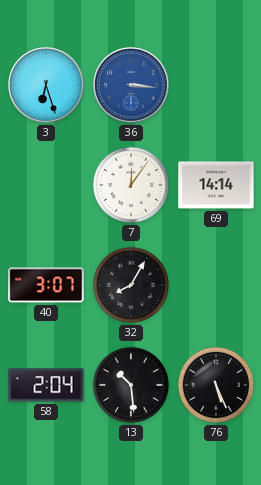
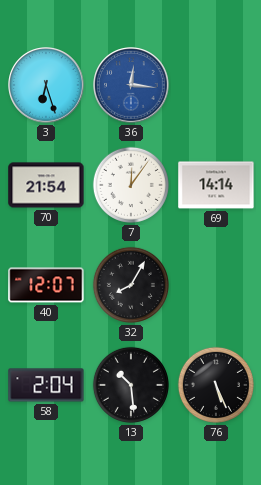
36: 3:16 -> 12:16 (131, 85)
70: none -> 21:54 (46, 185)
40: 3:07 -> 12:07 (46, 285)
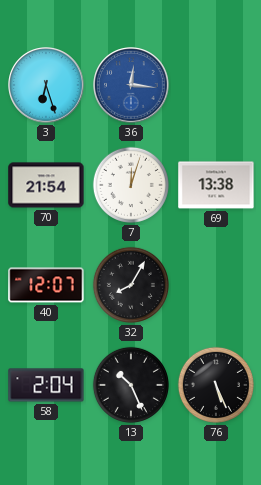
7: 12:06 -> 12:03 (131, 185)
69: 14:14 -> 13:38 (216, 185)
13: 10:29 -> 10:26 (131, 385)
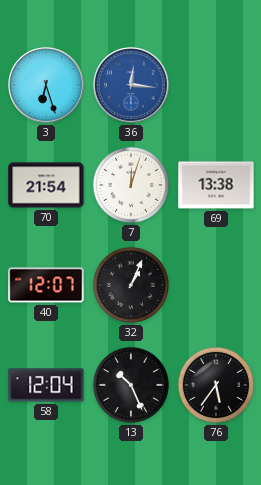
32: 8:05 -> 1:04 (131, 285)
58: 2:04 -> 12:04 (46, 385)
76: 5:26 -> 5:36 (216, 385)
